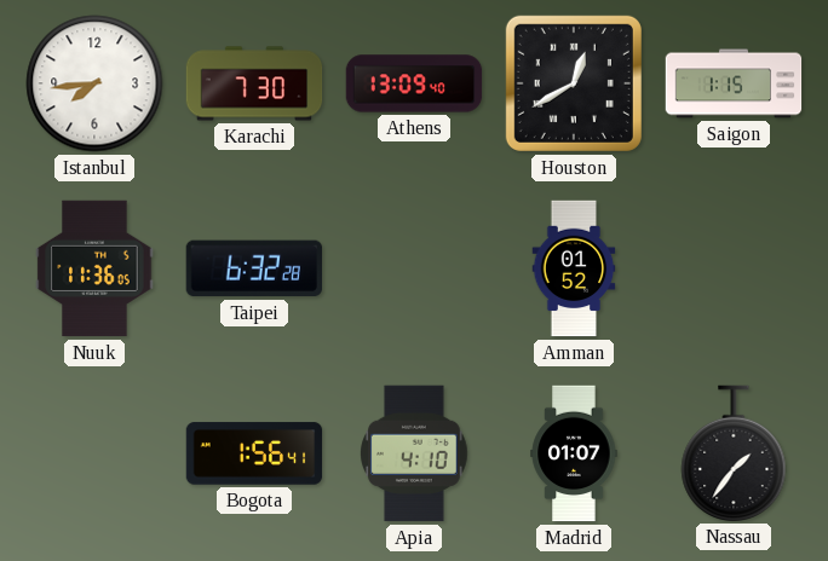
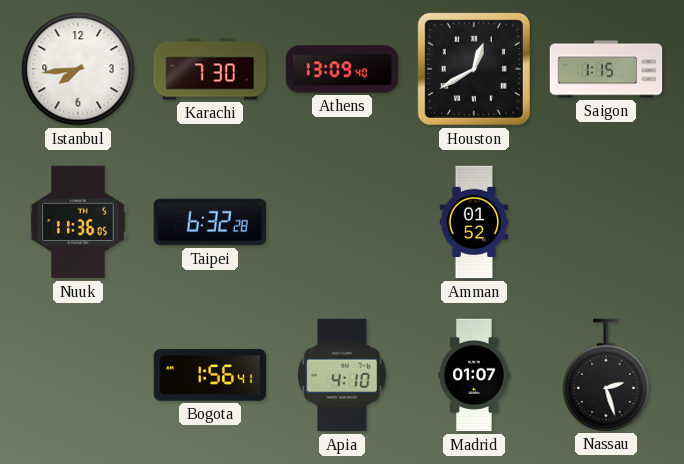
Nassau: 1:36 -> 2:27 (606, 375)
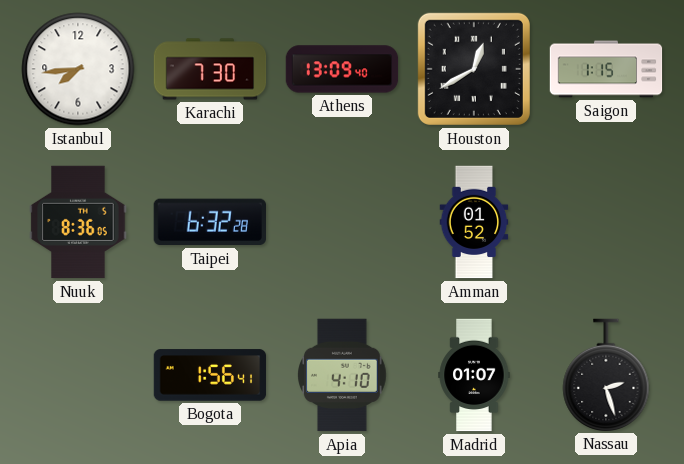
Nuuk: 11:36 -> 8:36 (78, 222)
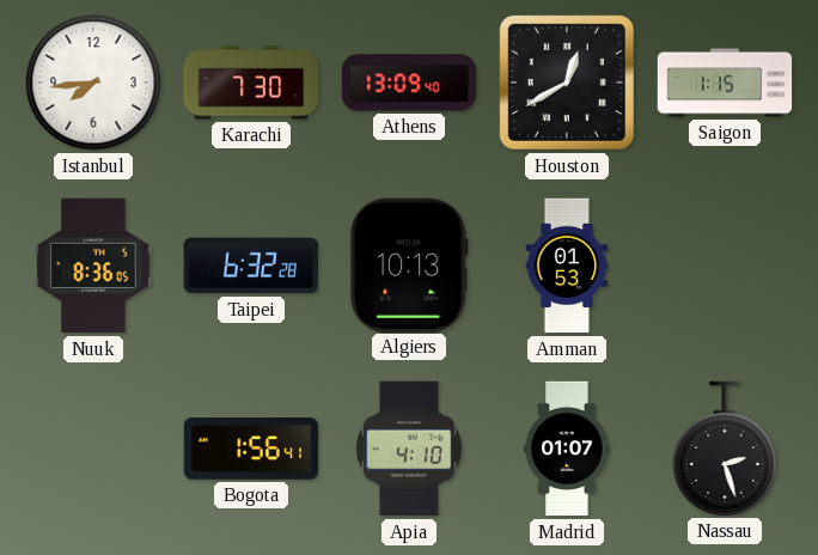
Algiers: none -> 10:13 (409, 264)
Amman: 01:52 -> 01:53 (567, 266)
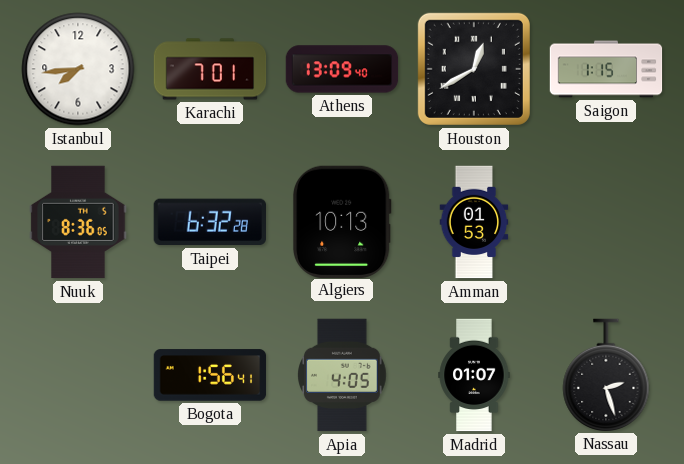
Karachi: 7:30 -> 7:01 (210, 69)
Apia: 4:10 -> 4:05 (343, 375)
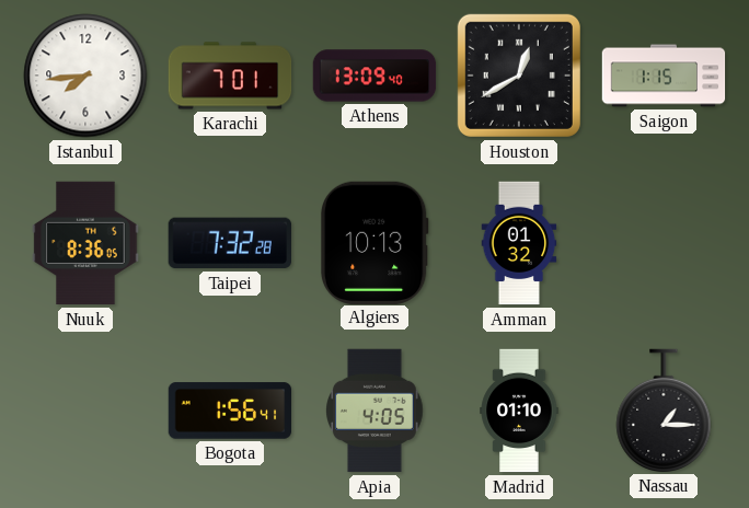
Taipei: 6:32 -> 7:32 (229, 243)
Amman: 01:53 -> 01:32 (519, 243)
Madrid: 01:07 -> 01:10 (519, 411)
Nassau: 2:27 -> 1:15 (664, 411)
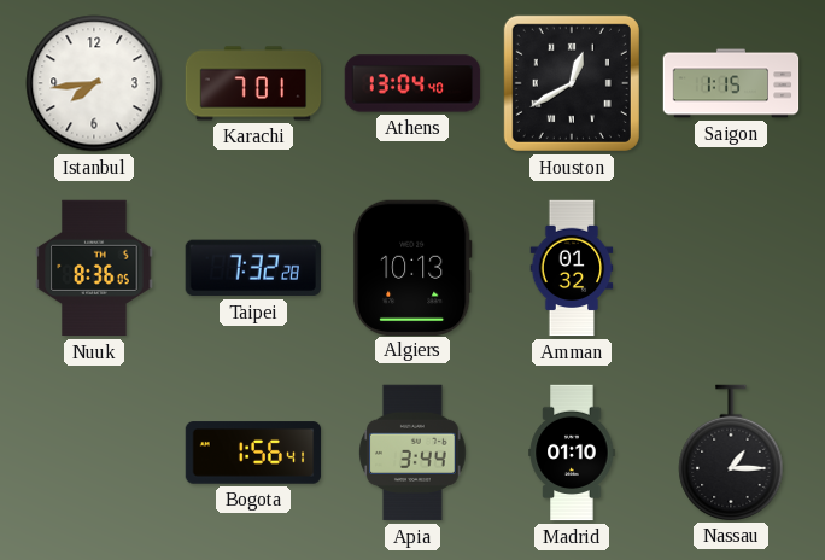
Athens: 13:09 -> 13:04 (413, 83)
Apia: 4:05 -> 3:44 (414, 453)
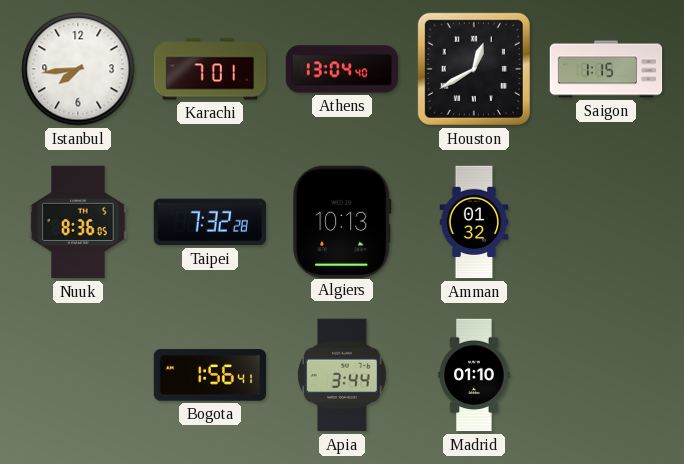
Nassau: 1:15 -> none (731, 453)
